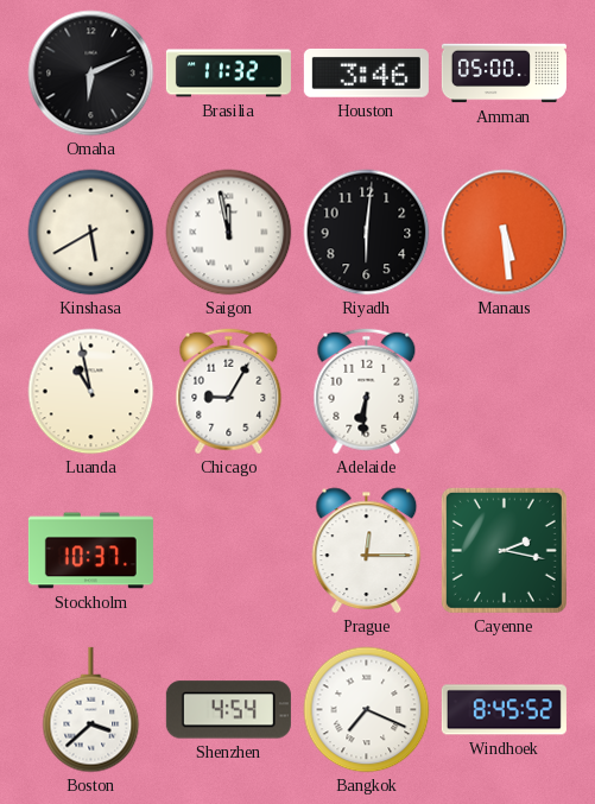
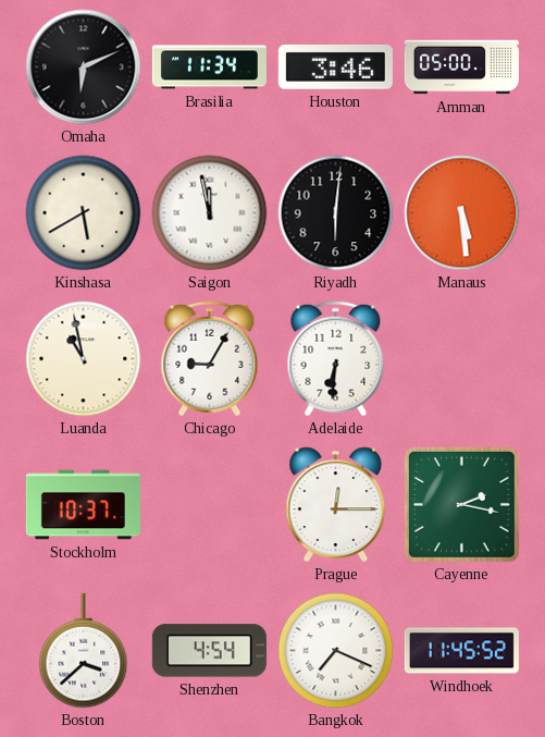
Brasilia: 11:32 -> 11:34 (209, 67)
Windhoek: 8:45 -> 11:45 (461, 651)
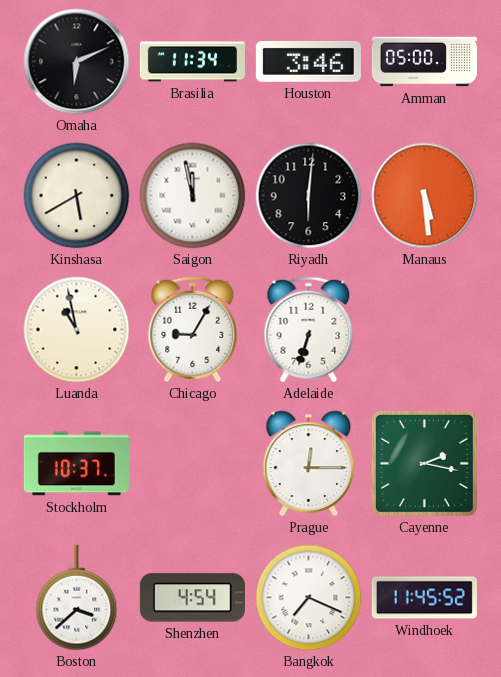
Adelaide: 6:31 -> 6:33 (309, 330)
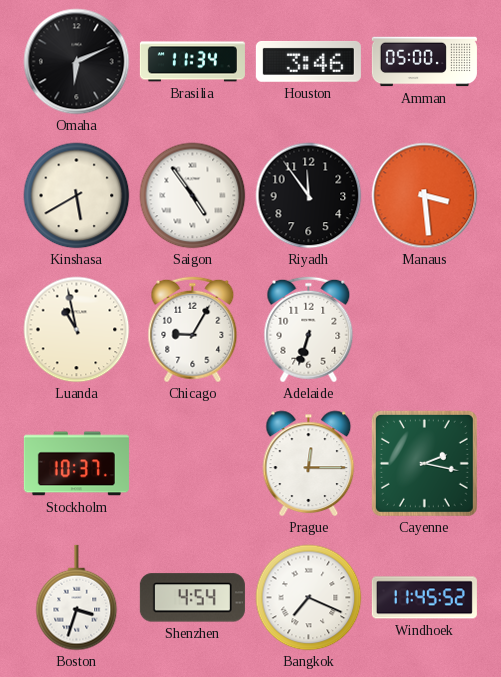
Saigon: 11:58 -> 4:54 (193, 196)
Riyadh: 6:01 -> 11:54 (309, 196)
Manaus: 5:29 -> 3:29 (425, 196)
Boston: 3:38 -> 3:33 (77, 598)
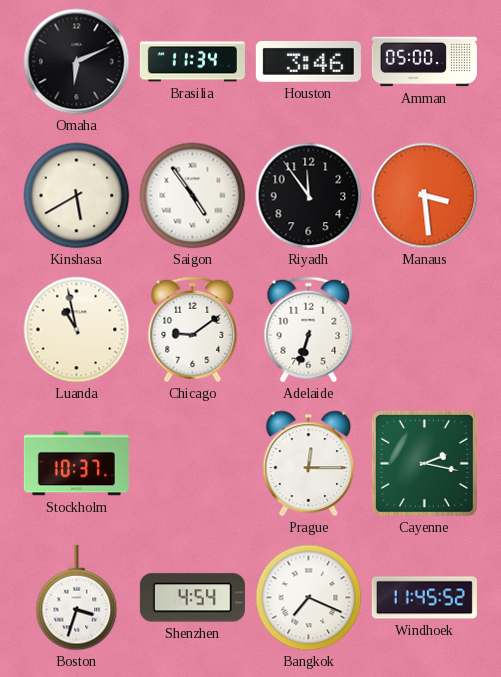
Chicago: 9:05 -> 9:09 (193, 330)
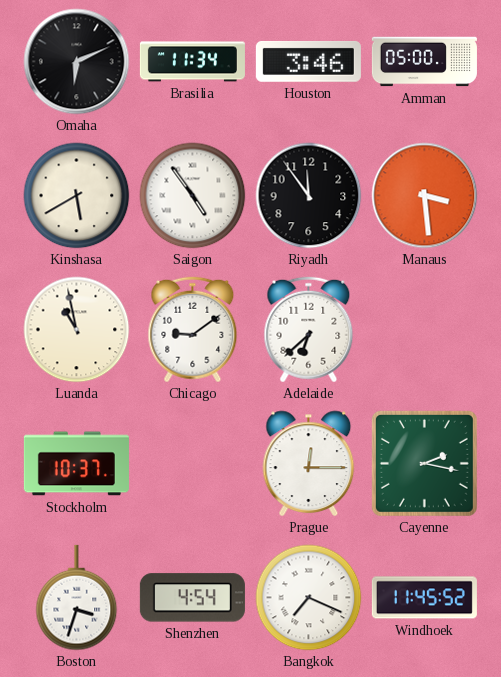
Adelaide: 6:33 -> 6:38 (309, 330)
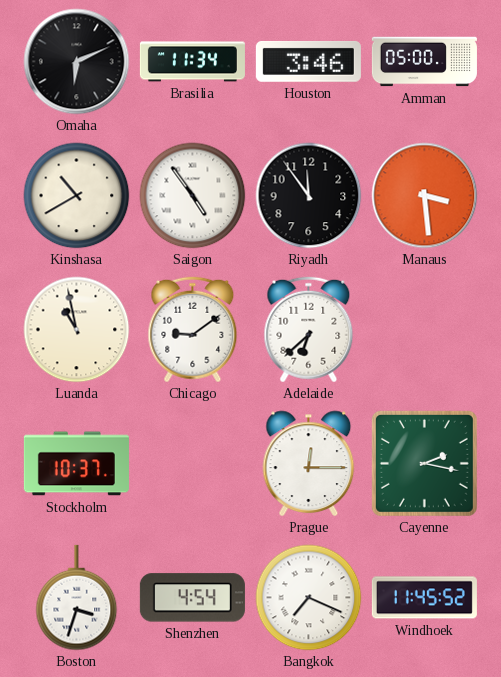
Kinshasa: 5:40 -> 10:40 (77, 196)
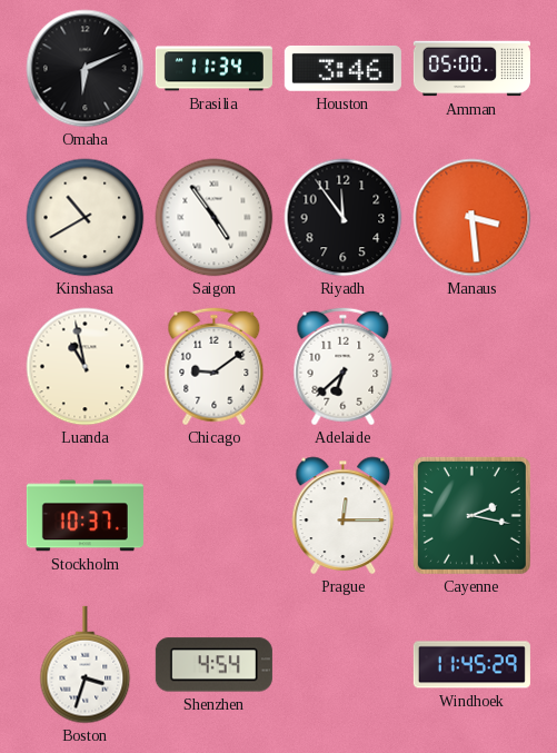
Bangkok: 7:19 -> none (309, 598)
Windhoek: 11:45:52 -> 11:45:29 (471, 665)
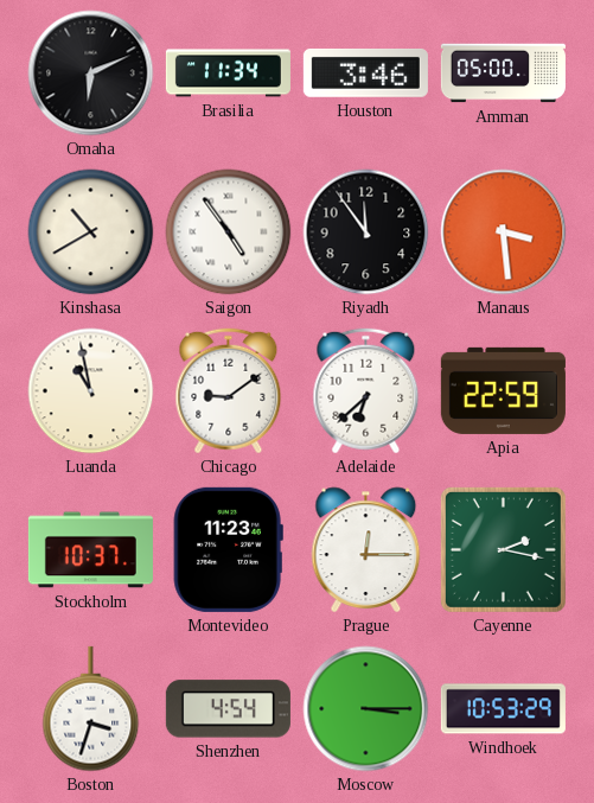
Apia: none -> 22:59 (503, 390)
Montevideo: none -> 11:23 (228, 549)
Moscow: none -> 3:15 (366, 709)
Windhoek: 11:45 -> 10:53 (503, 709)
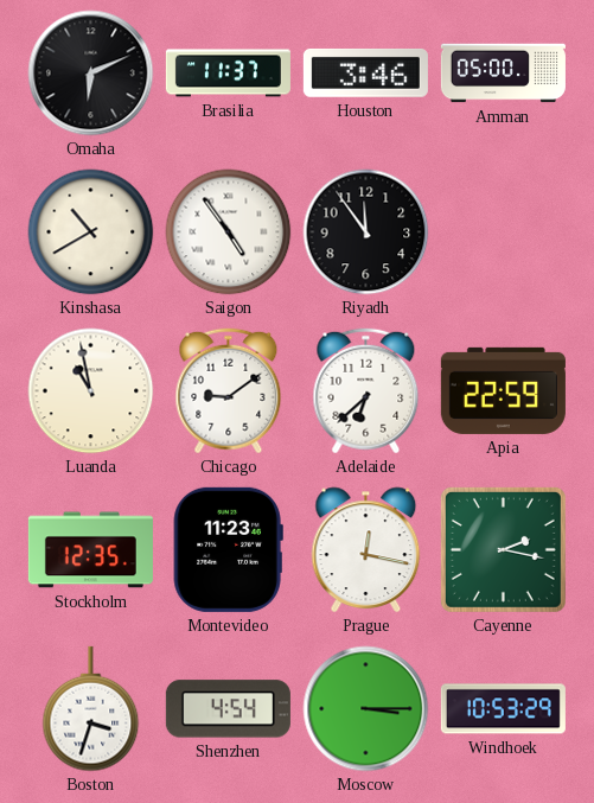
Brasilia: 11:34 -> 11:37 (228, 74)
Manaus: 3:29 -> none (504, 232)
Stockholm: 10:37 -> 12:35 (90, 550)
Prague: 12:15 -> 12:17 (366, 550)
